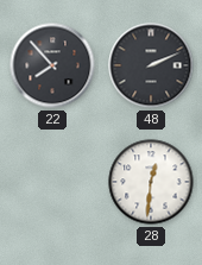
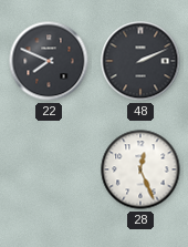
22: 7:53 -> 7:49 (49, 61)
28: 12:31 -> 12:26 (140, 169)
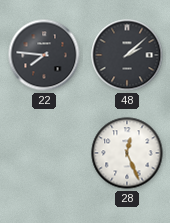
22: 7:49 -> 7:46 (44, 55)
48: 2:11 -> 2:08 (127, 55)
